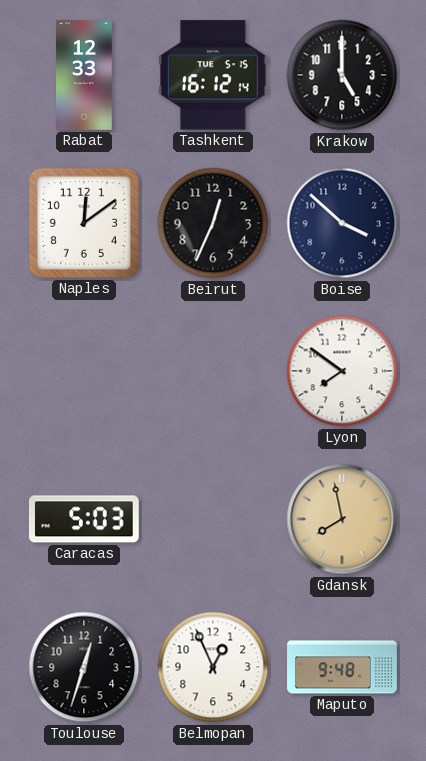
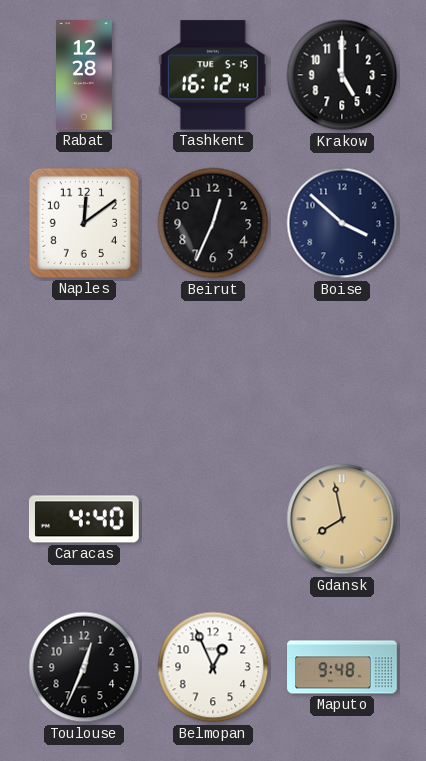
Rabat: 12:33 -> 12:28 (85, 75)
Lyon: 7:51 -> none (342, 371)
Caracas: 5:03 -> 4:40 (84, 519)
Toulouse: 12:33 -> 12:34 (84, 667)
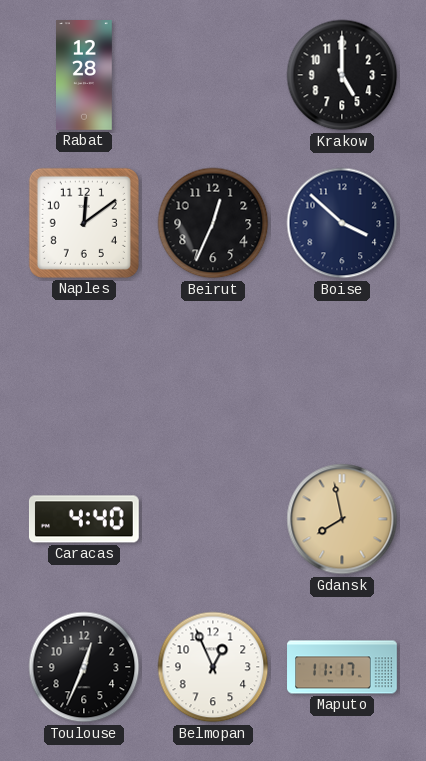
Tashkent: 16:12 -> none (213, 75)
Maputo: 9:48 -> 11:17 (342, 667)
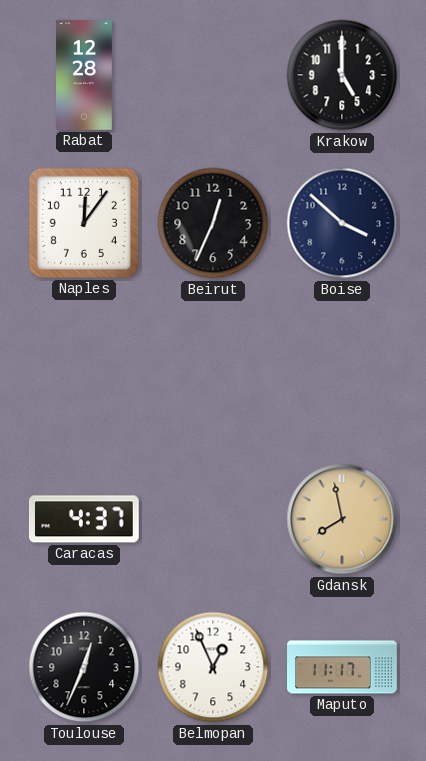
Naples: 12:09 -> 12:06 (84, 223)
Caracas: 4:40 -> 4:37 (84, 519)
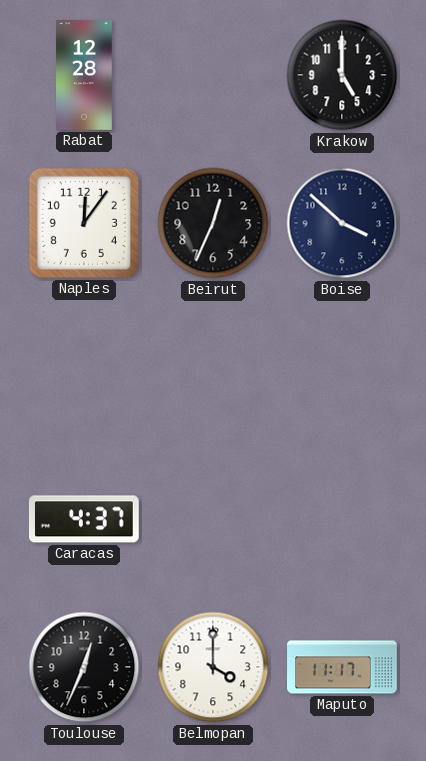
Gdansk: 7:58 -> none (342, 519)
Belmopan: 12:56 -> 4:00 (213, 667)
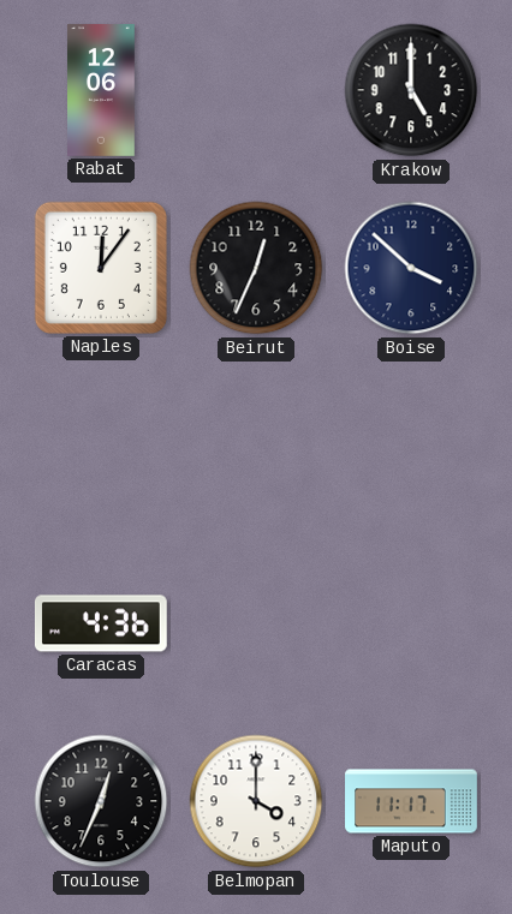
Rabat: 12:28 -> 12:06 (102, 90)
Caracas: 4:37 -> 4:36 (101, 623)
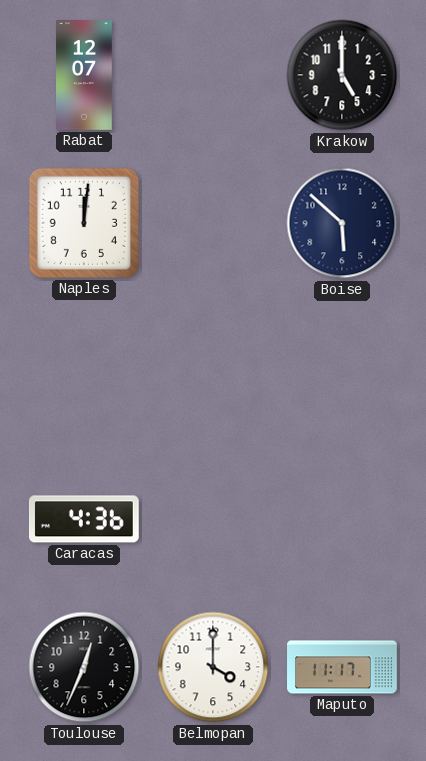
Rabat: 12:06 -> 12:07 (85, 75)
Naples: 12:06 -> 12:01 (84, 223)
Beirut: 12:34 -> none (256, 268)
Boise: 3:52 -> 5:52 (342, 223)
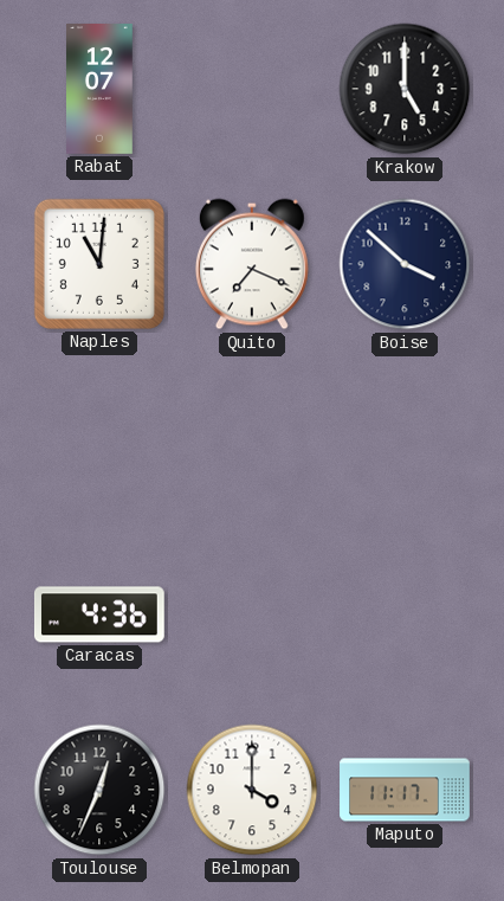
Naples: 12:01 -> 11:01 (99, 264)
Quito: none -> 7:19 (252, 264)
Boise: 5:52 -> 3:52 (405, 264)
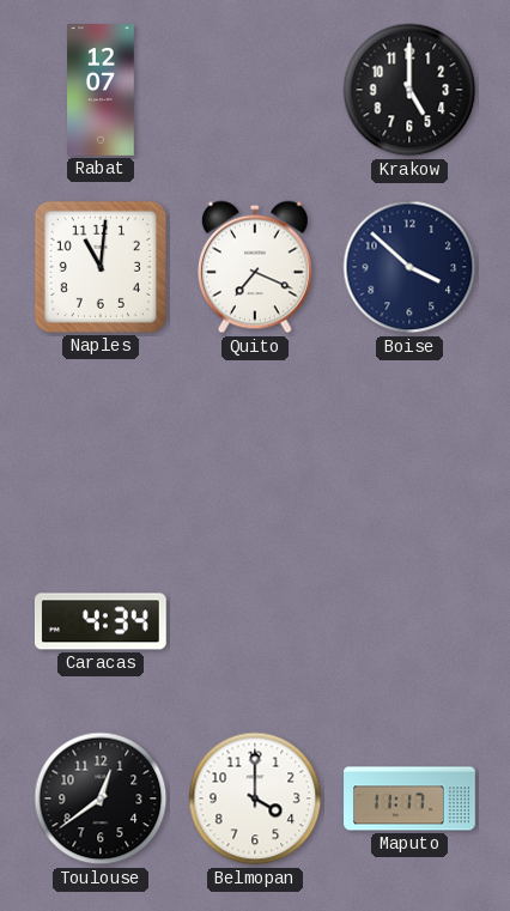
Caracas: 4:36 -> 4:34 (101, 621)
Toulouse: 12:34 -> 12:39 (101, 798)
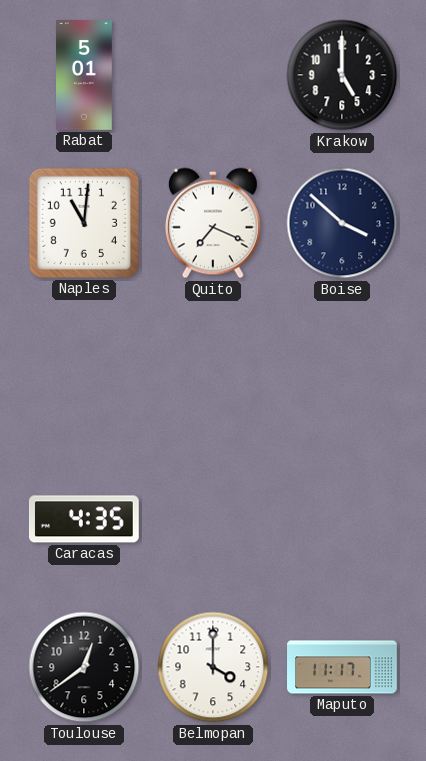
Rabat: 12:07 -> 5:01 (85, 75)
Caracas: 4:34 -> 4:35 (84, 519)
